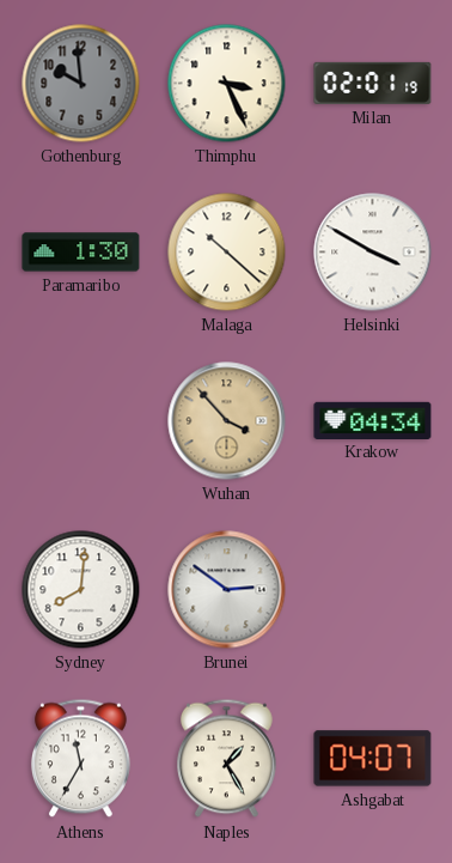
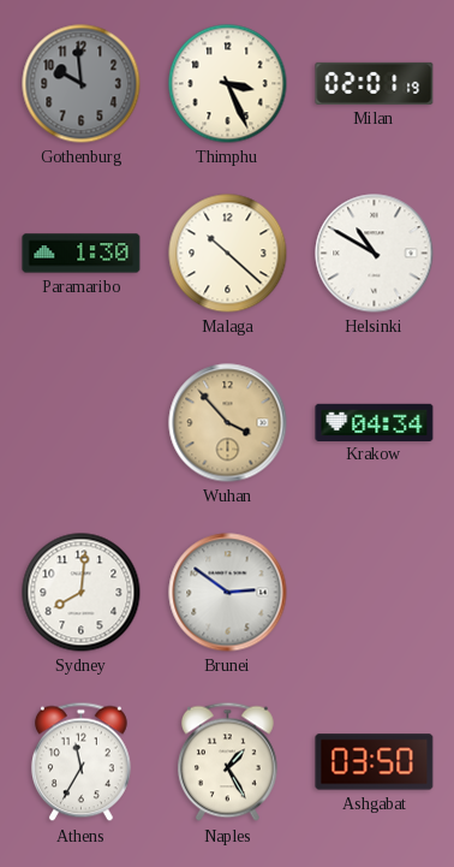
Helsinki: 3:50 -> 10:50 (375, 254)
Ashgabat: 04:07 -> 03:50 (375, 762)
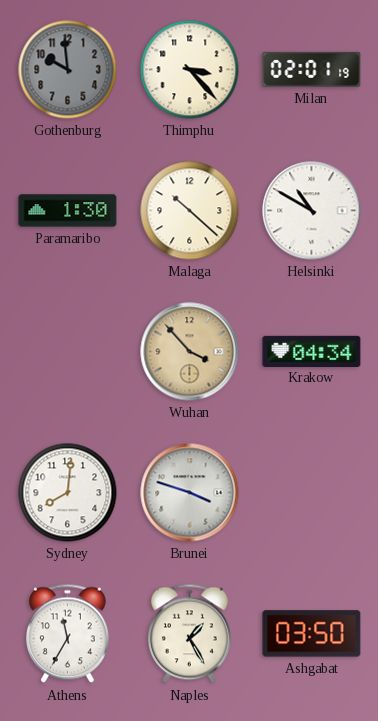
Thimphu: 3:26 -> 3:23 (190, 70)
Brunei: 2:51 -> 3:48 (190, 493)
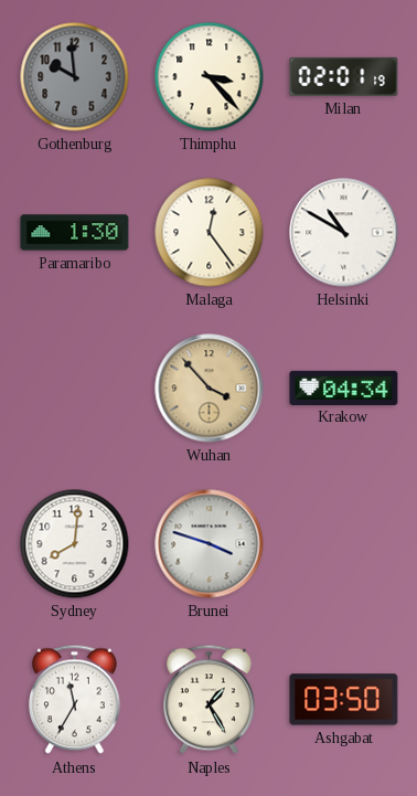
Malaga: 10:22 -> 12:24 (210, 233)
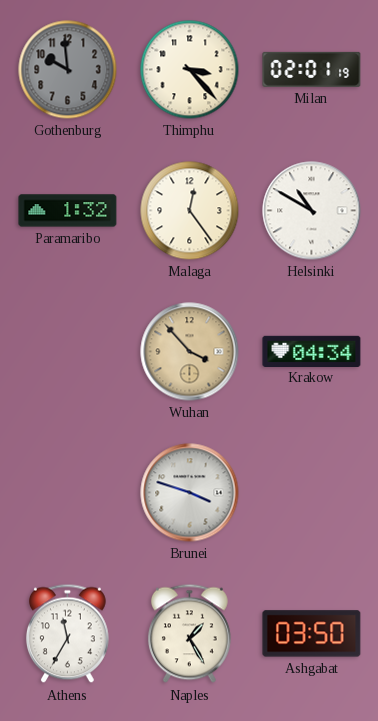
Paramaribo: 1:30 -> 1:32 (68, 211)
Sydney: 8:01 -> none (75, 544)
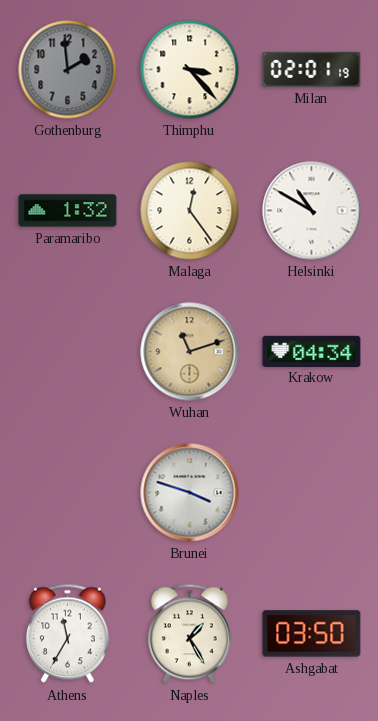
Gothenburg: 9:59 -> 1:59 (68, 70)
Wuhan: 3:53 -> 11:12 (190, 352)
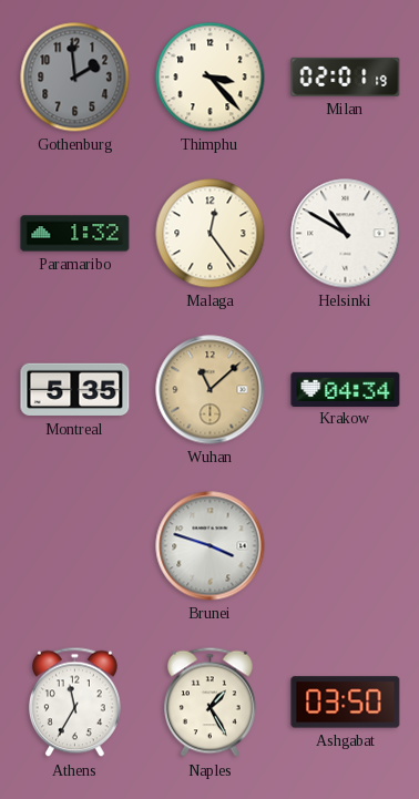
Montreal: none -> 5:35 (75, 390)
Wuhan: 11:12 -> 11:08 (211, 390)
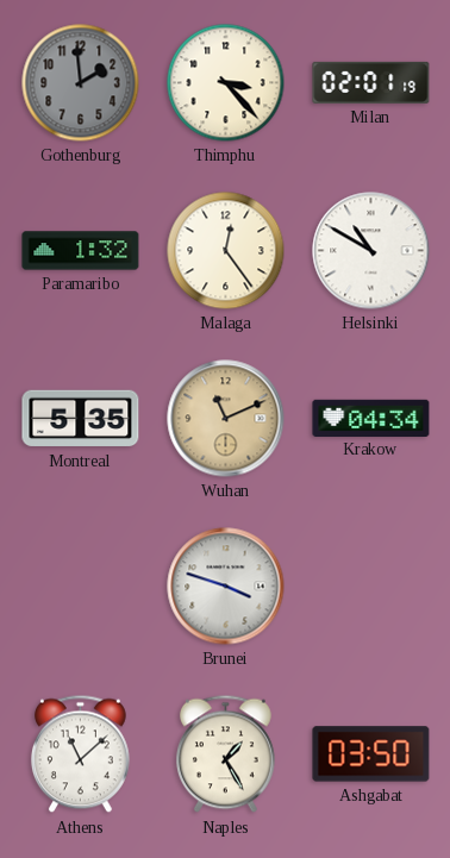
Wuhan: 11:08 -> 11:11 (226, 419)
Athens: 11:35 -> 11:08 (80, 754)
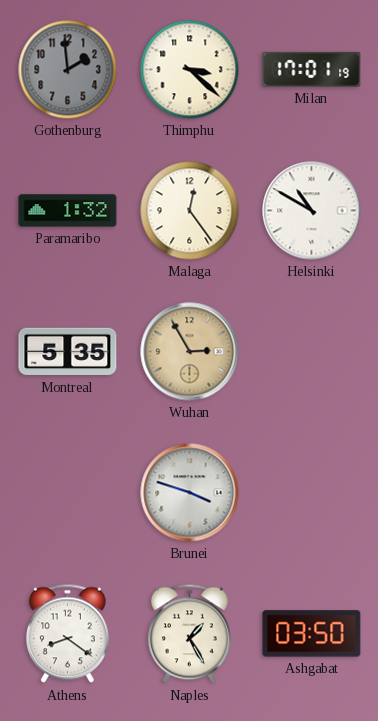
Thimphu: 3:23 -> 3:22 (190, 70)
Milan: 02:01 -> 17:01 (312, 69)
Wuhan: 11:11 -> 2:55 (190, 352)
Krakow: 04:34 -> none (371, 418)
Athens: 11:08 -> 8:21 (67, 634)
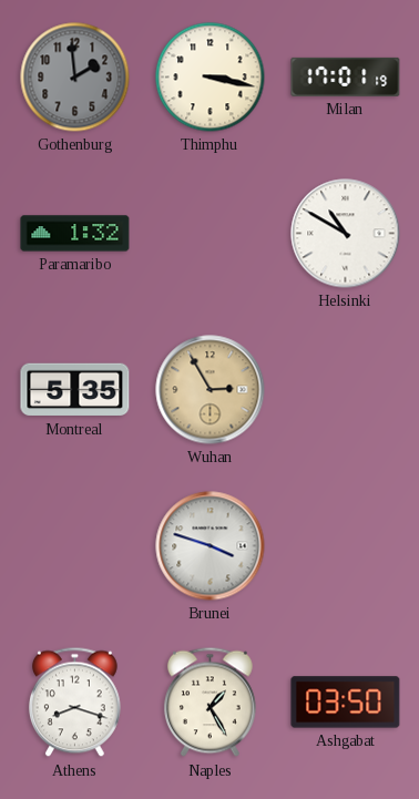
Thimphu: 3:22 -> 3:17 (211, 78)
Malaga: 12:24 -> none (190, 211)
Athens: 8:21 -> 8:18 (74, 703)
